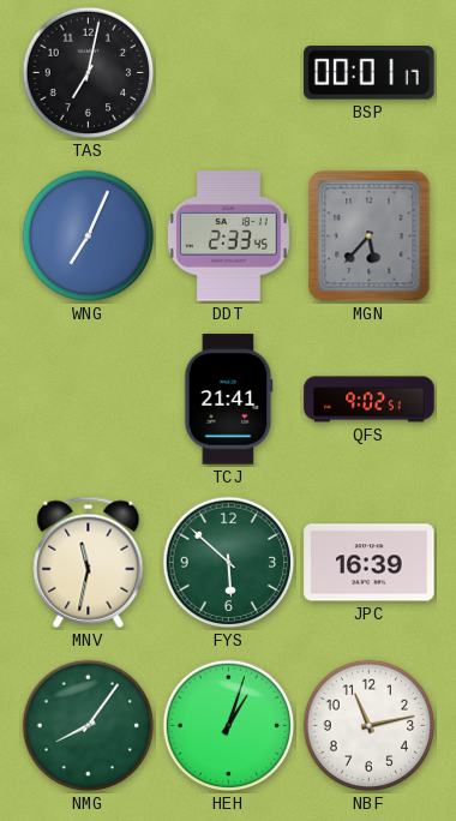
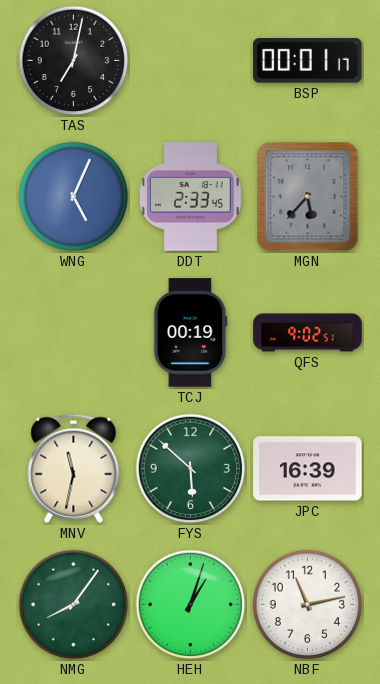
WNG: 7:04 -> 5:04 (74, 197)
TCJ: 21:41 -> 00:19 (191, 333)
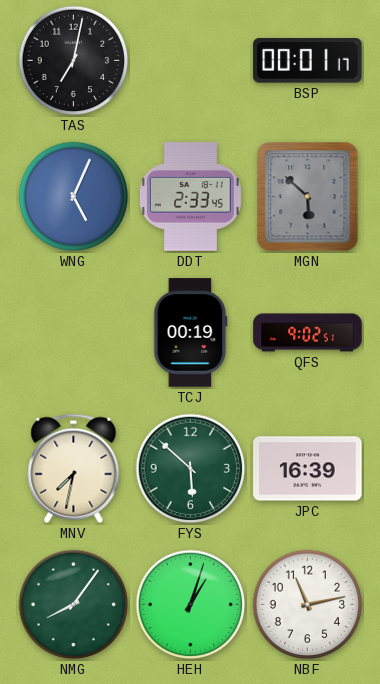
MGN: 5:37 -> 5:52 (308, 197)
MNV: 11:32 -> 7:32 (74, 468)
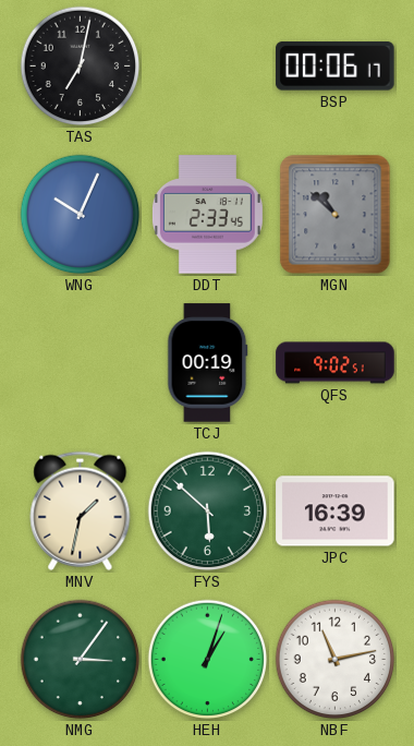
BSP: 00:01 -> 00:06 (336, 67)
WNG: 5:04 -> 10:04 (81, 215)
MGN: 5:52 -> 10:52 (336, 215)
MNV: 7:32 -> 1:32 (81, 510)
NMG: 8:06 -> 3:06 (81, 660)
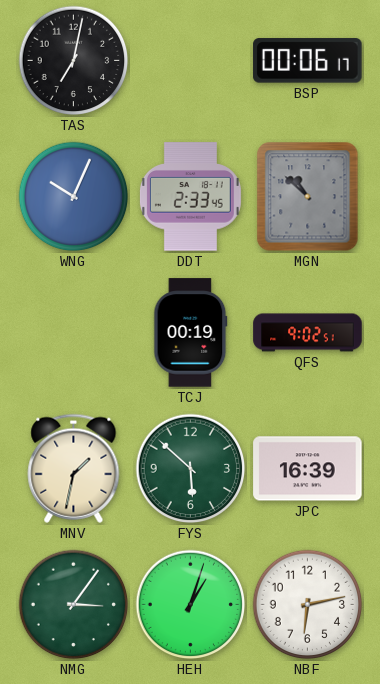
NBF: 11:13 -> 6:13 (308, 605)
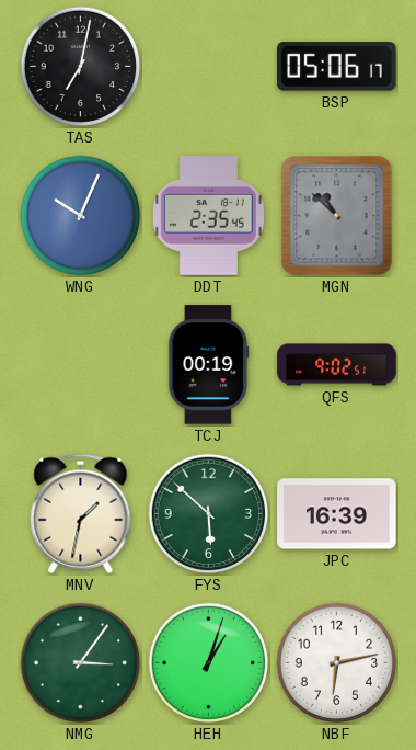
BSP: 00:06 -> 05:06 (337, 67)
DDT: 2:33 -> 2:35 (208, 216)
